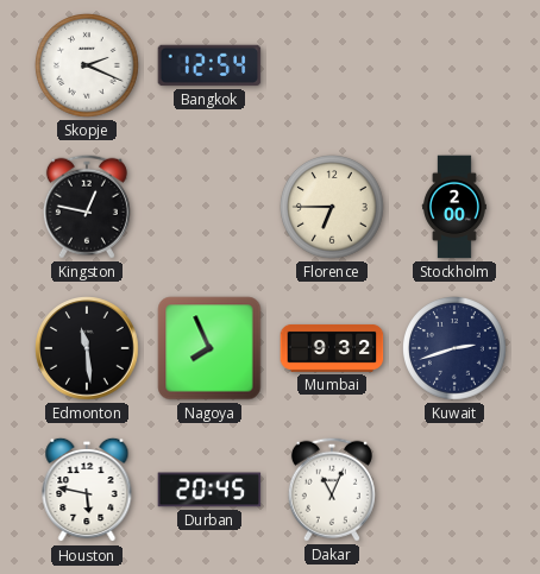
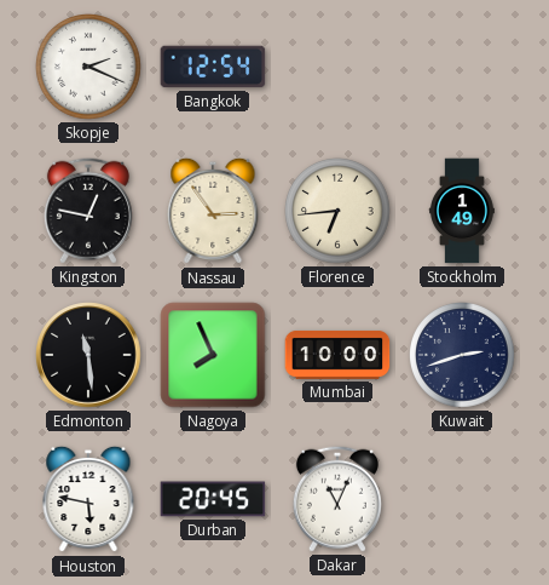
Nassau: none -> 2:54 (213, 211)
Florence: 6:45 -> 6:44 (337, 211)
Stockholm: 2:00 -> 1:49 (463, 211)
Mumbai: 9:32 -> 10:00 (337, 355)
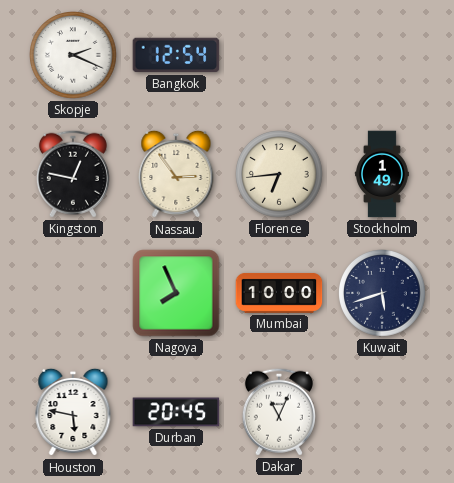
Edmonton: 11:29 -> none (88, 355)
Kuwait: 2:42 -> 5:42 (382, 293)
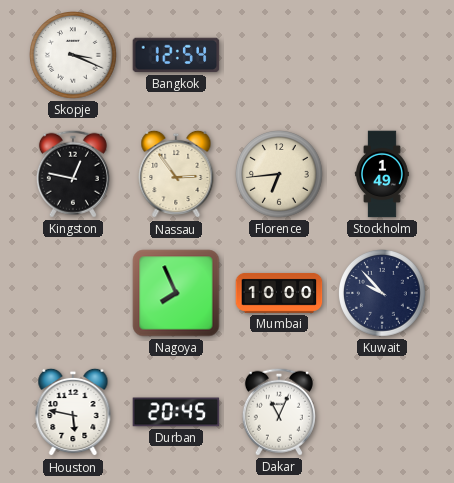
Skopje: 2:19 -> 3:19 (73, 55)
Kuwait: 5:42 -> 9:53 (382, 293)
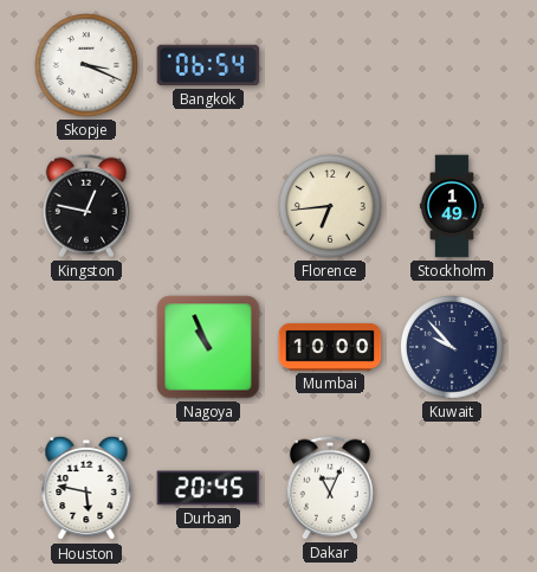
Bangkok: 12:54 -> 06:54 (208, 65)
Nassau: 2:54 -> none (176, 174)
Nagoya: 7:56 -> 10:56 (208, 347)
